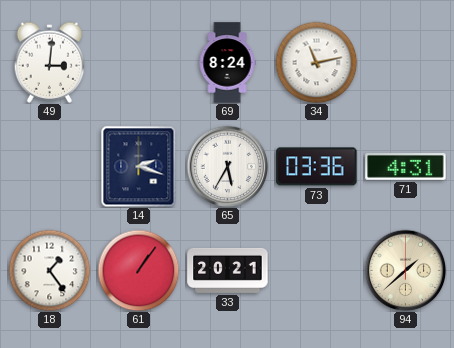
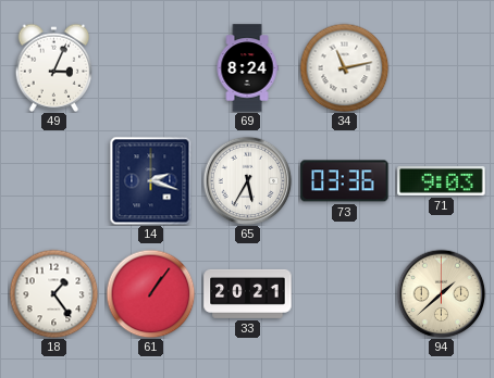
49: 3:01 -> 3:04 (54, 67)
71: 4:31 -> 9:03 (442, 181)
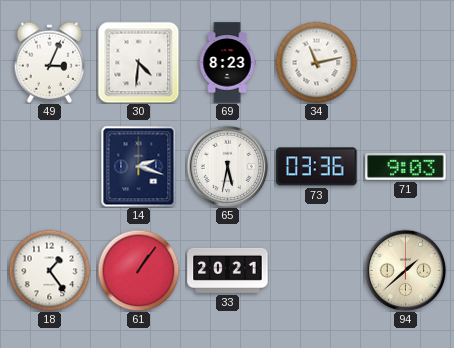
30: none -> 4:31 (138, 62)
69: 8:24 -> 8:23 (227, 63)
65: 5:35 -> 5:32 (227, 166)
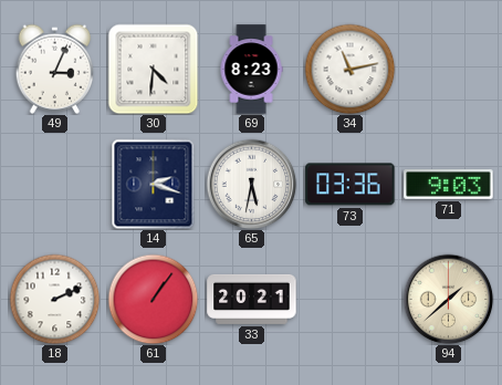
18: 1:24 -> 2:11 (54, 299)
